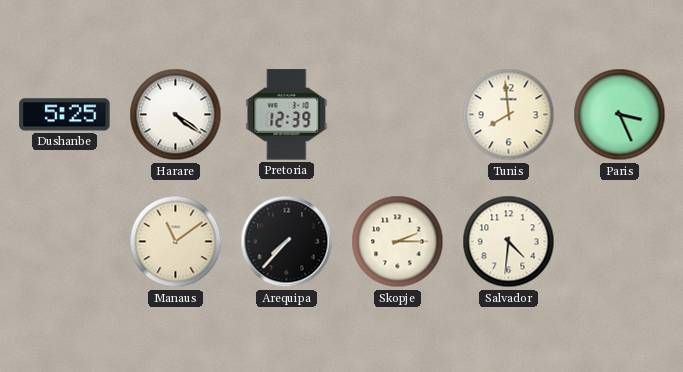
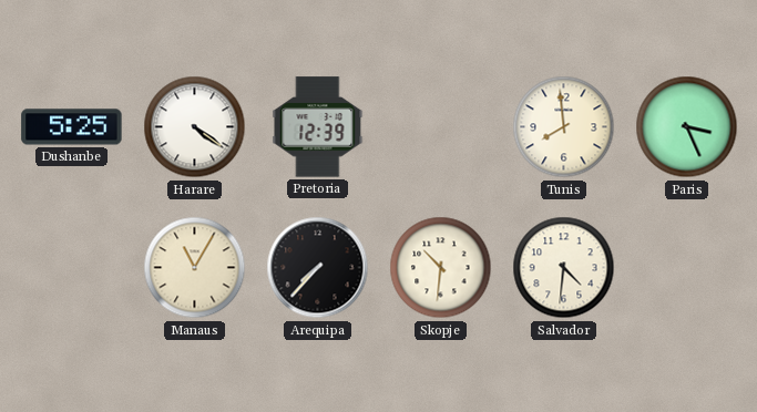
Manaus: 11:09 -> 11:05 (195, 268)
Skopje: 2:15 -> 10:31 (441, 268)
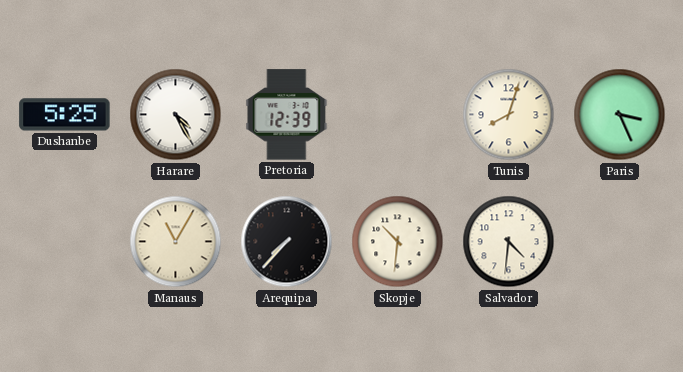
Harare: 4:21 -> 4:25 (176, 115)
Tunis: 7:59 -> 8:03 (509, 115)
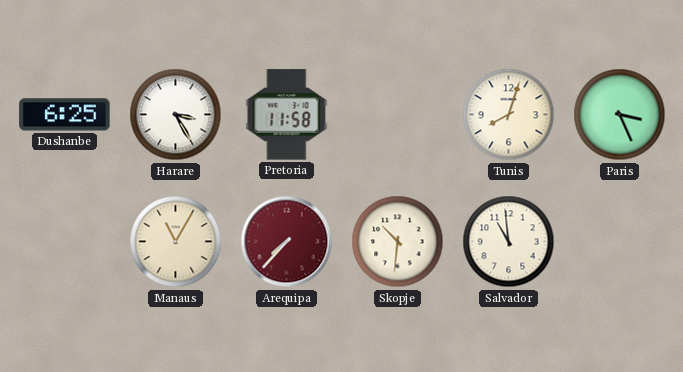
Dushanbe: 5:25 -> 6:25 (65, 115)
Harare: 4:25 -> 3:25 (176, 115)
Pretoria: 12:39 -> 11:58 (287, 115)
Arequipa dial: black -> burgundy (287, 242)
Salvador: 4:31 -> 10:59 (509, 242)
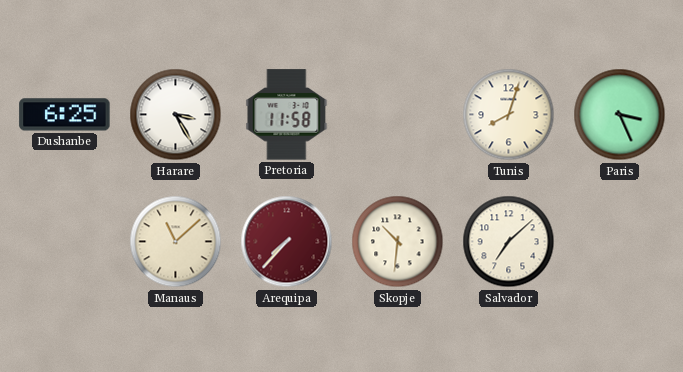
Manaus: 11:05 -> 11:08 (176, 242)
Salvador: 10:59 -> 7:08 (509, 242)
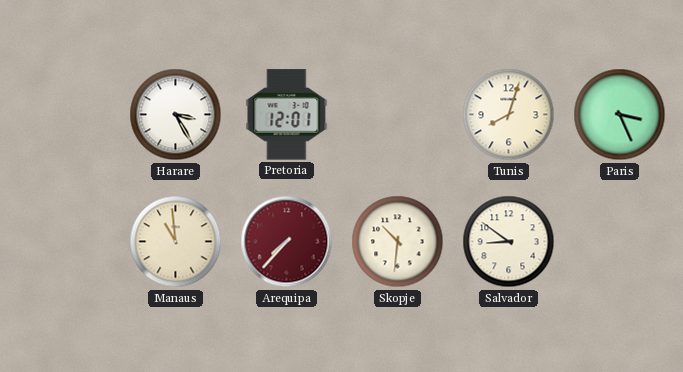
Dushanbe: 6:25 -> none (65, 115)
Pretoria: 11:58 -> 12:01 (287, 115)
Manaus: 11:08 -> 10:59 (176, 242)
Salvador: 7:08 -> 8:51 (509, 242)
